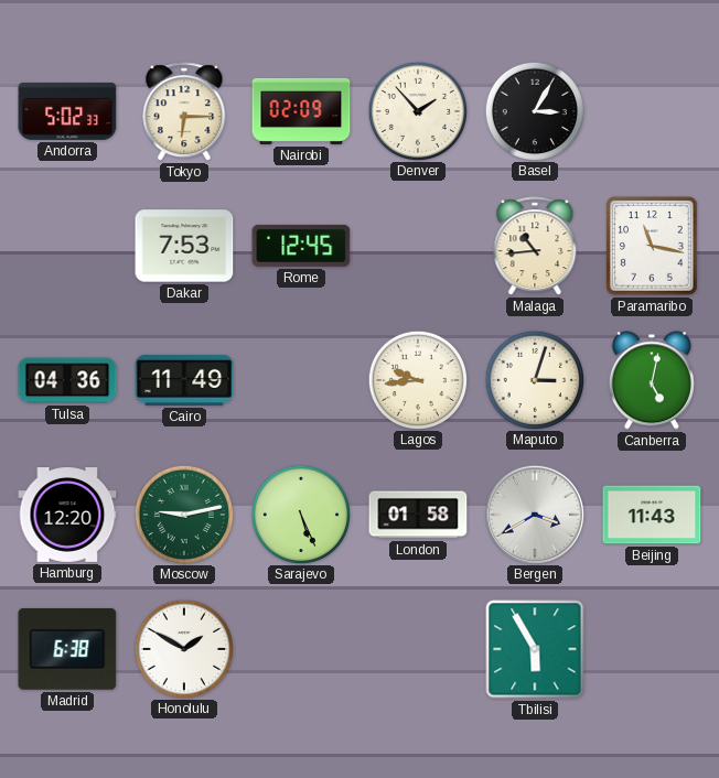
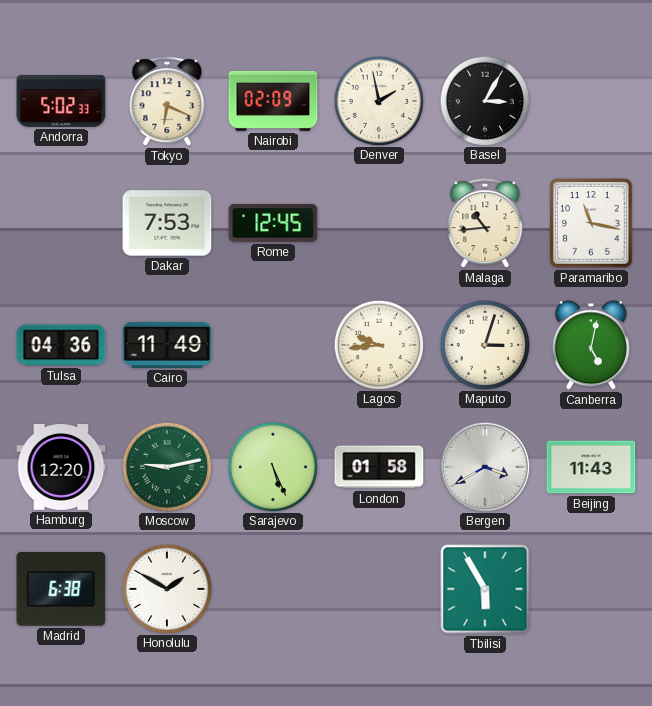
Tokyo: 6:15 -> 6:19 (167, 102)
Denver: 1:53 -> 1:58 (378, 100)
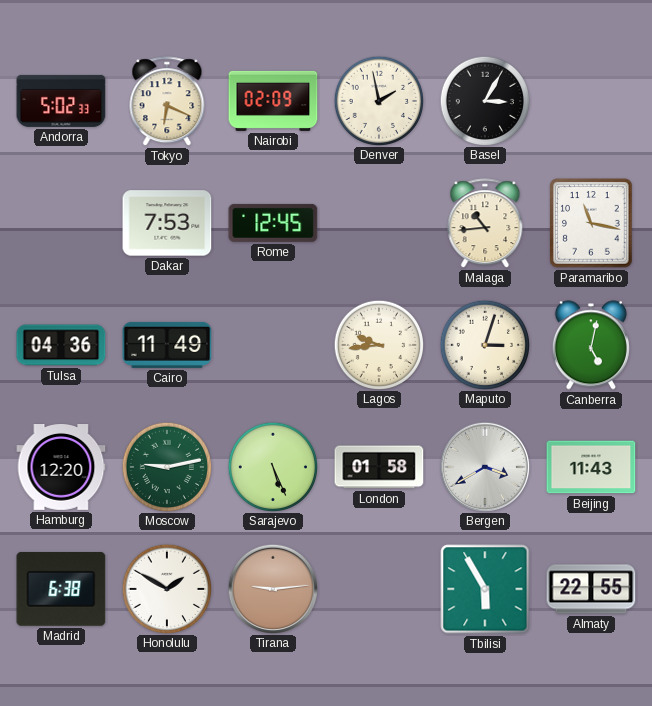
Tirana: none -> 9:14 (272, 588)
Almaty: none -> 22:55 (591, 589)
